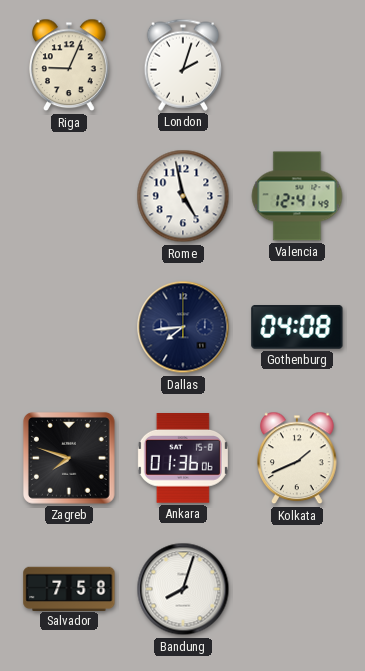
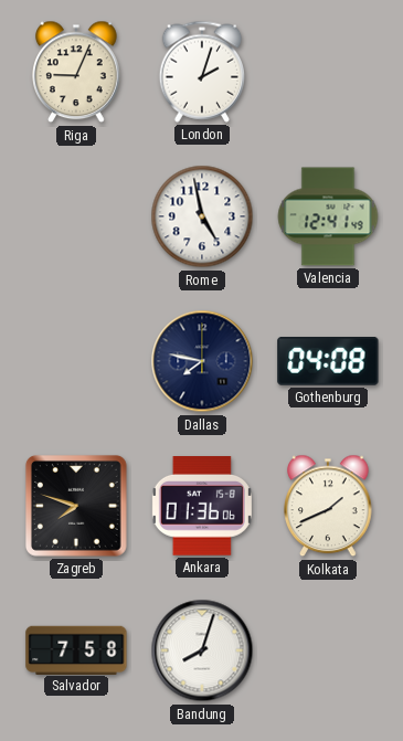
Dallas: 7:44 -> 7:47 (202, 361)
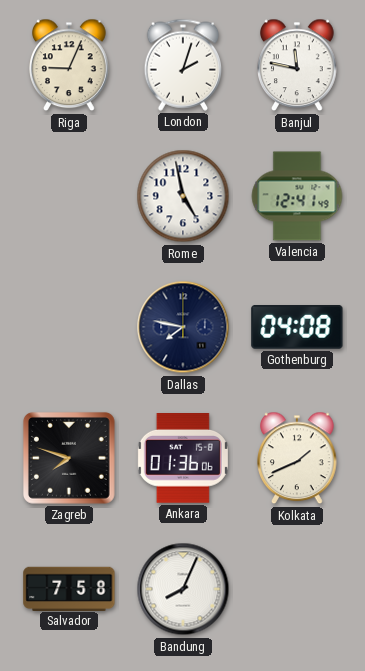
Banjul: none -> 11:47 (298, 65)
Bandung: 8:03 -> 8:04 (183, 589)
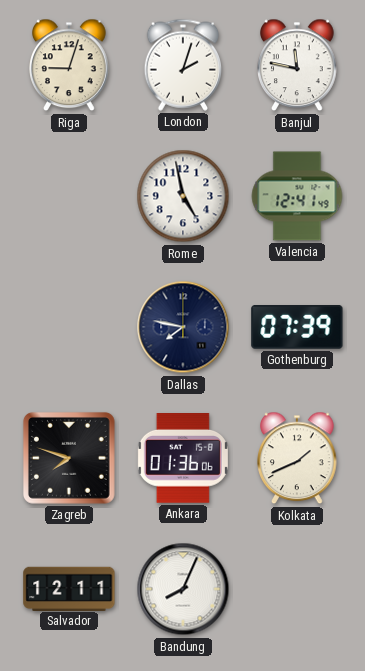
Riga: 9:04 -> 9:03 (70, 65)
Gothenburg: 04:08 -> 07:39 (297, 328)
Salvador: 7:58 -> 12:11 (69, 588)
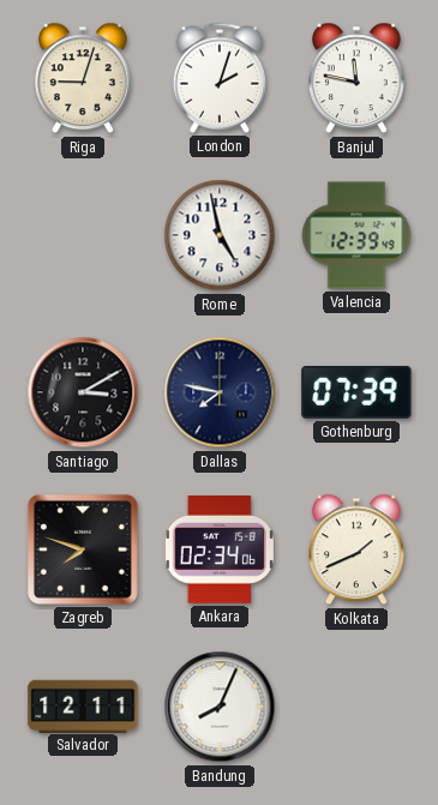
Valencia: 12:41 -> 12:39 (356, 235)
Santiago: none -> 3:10 (83, 392)
Ankara: 01:36 -> 02:34 (220, 551)
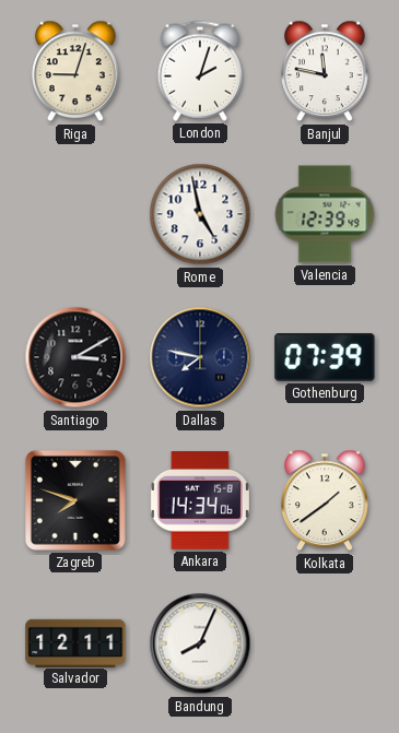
Ankara: 02:34 -> 14:34 (200, 501)
Kolkata: 1:41 -> 1:39 (326, 500)
